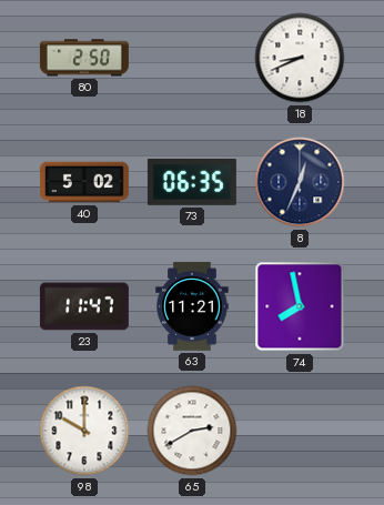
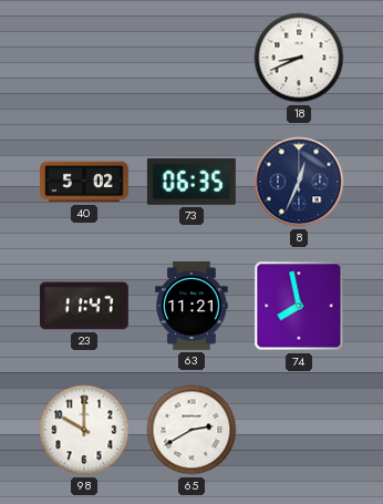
80: 2:50 -> none (84, 58)
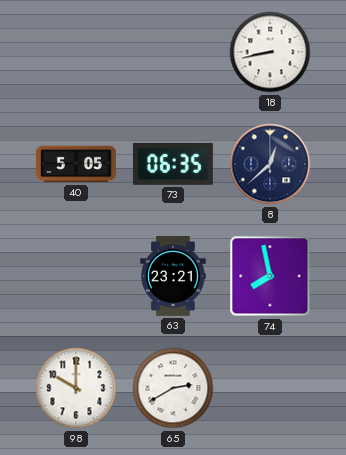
18: 8:41 -> 8:43 (270, 52)
40: 5:02 -> 5:05 (76, 164)
8: 12:34 -> 12:38 (270, 164)
23: 11:47 -> none (84, 306)
63: 11:21 -> 23:21 (173, 276)
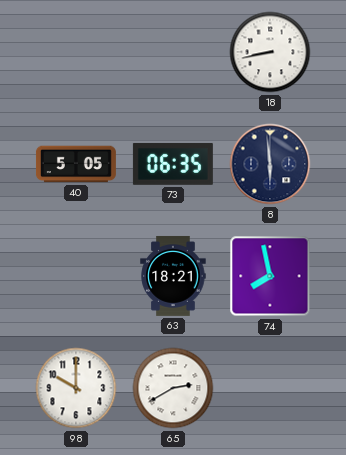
8: 12:38 -> 5:59 (270, 164)
63: 23:21 -> 18:21 (173, 276)
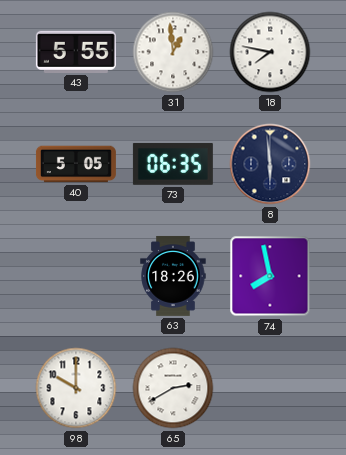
43: none -> 5:55 (76, 52)
31: none -> 12:59 (173, 52)
18: 8:43 -> 7:47 (270, 52)
63: 18:21 -> 18:26 (173, 276)
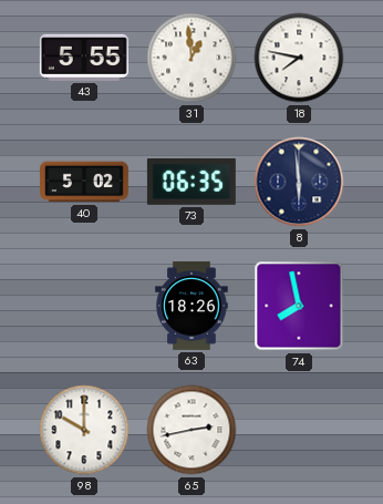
40: 5:05 -> 5:02 (84, 182)
65: 2:40 -> 2:43 (191, 430)
